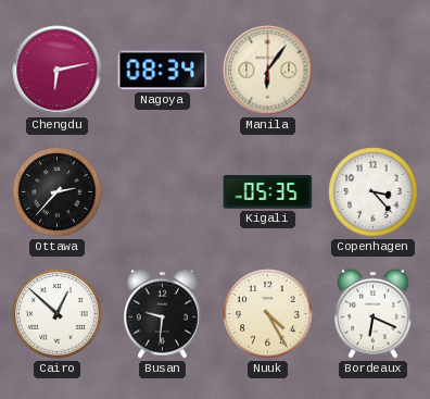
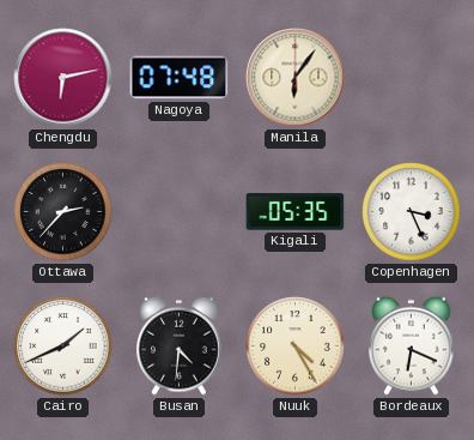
Nagoya: 08:34 -> 07:48 (180, 78)
Copenhagen: 3:23 -> 3:26 (412, 212)
Cairo: 12:52 -> 1:41 (63, 346)
Busan: 9:31 -> 4:31 (180, 345)
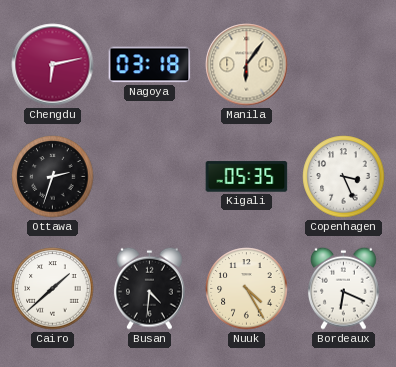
Nagoya: 07:48 -> 03:18 (150, 65)
Ottawa: 2:37 -> 2:33 (53, 177)
Cairo: 1:41 -> 1:38 (53, 289)
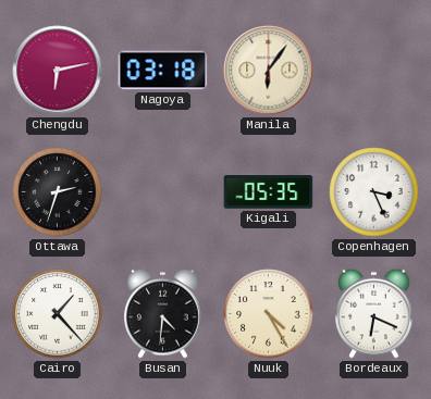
Cairo: 1:38 -> 1:23 (58, 314)
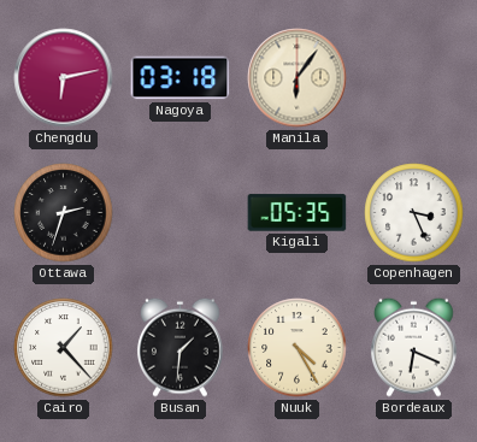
Busan: 4:31 -> 1:31 (181, 347)
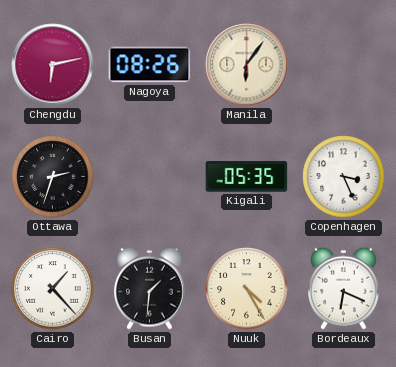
Nagoya: 03:18 -> 08:26 (150, 65)
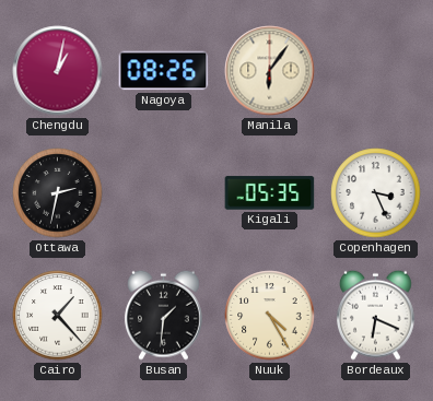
Chengdu: 6:13 -> 1:02 (58, 71)
Ottawa: 2:33 -> 2:32 (58, 193)
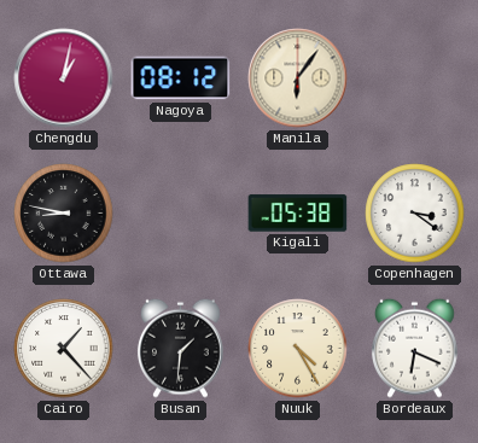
Nagoya: 08:26 -> 08:12 (181, 78)
Ottawa: 2:32 -> 8:47 (64, 214)
Kigali: 05:35 -> 05:38 (298, 214)
Copenhagen: 3:26 -> 3:21 (415, 214)
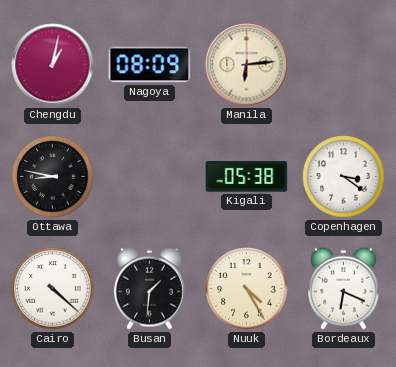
Nagoya: 08:12 -> 08:09 (150, 65)
Manila: 6:06 -> 6:14 (247, 65)
Cairo: 1:23 -> 4:22 (53, 289)
